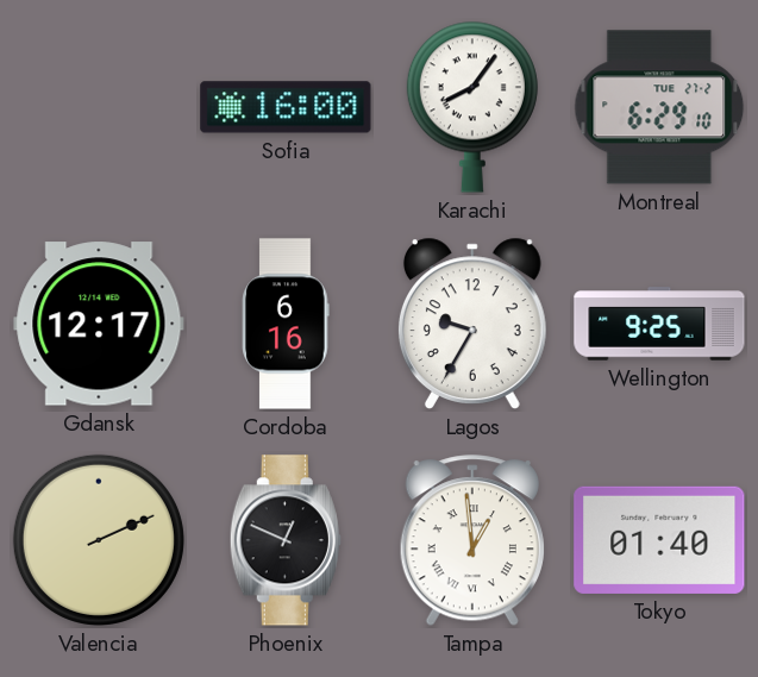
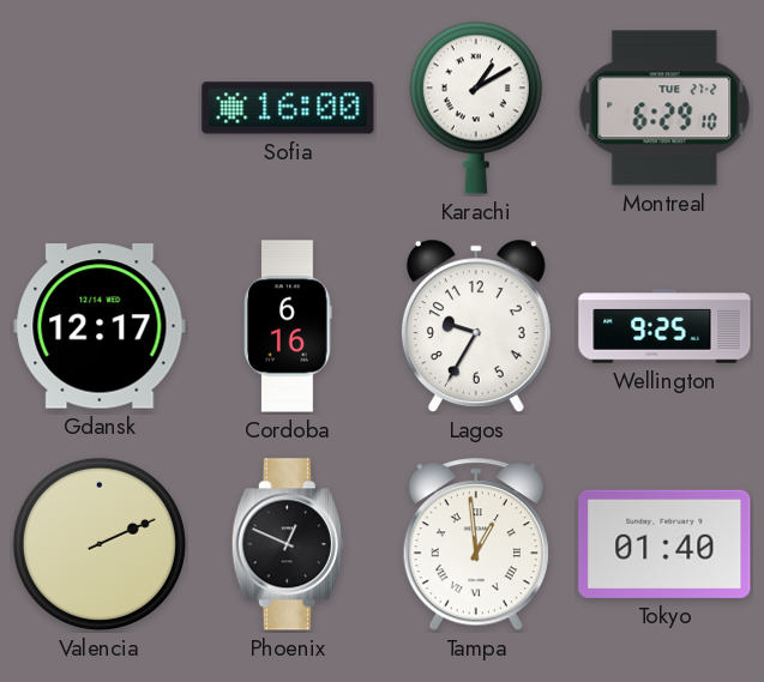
Karachi: 8:06 -> 1:10 (476, 108)
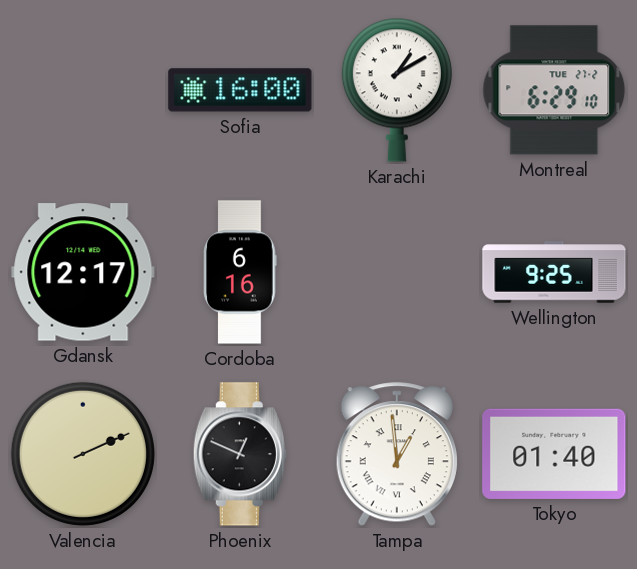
Lagos: 9:35 -> none (476, 326)
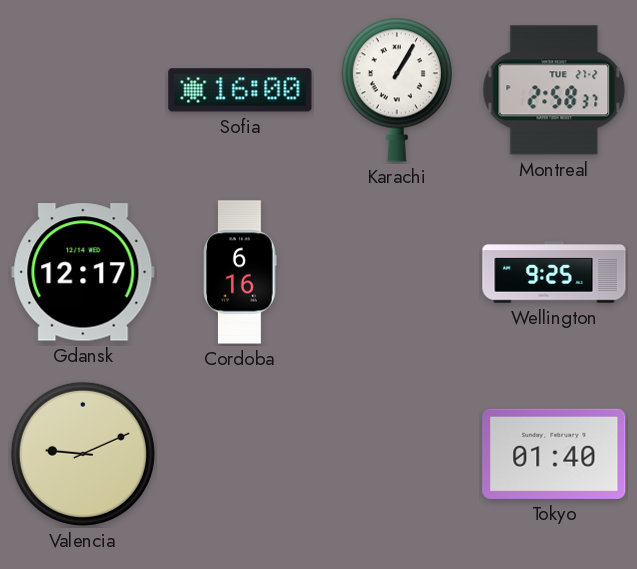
Karachi: 1:10 -> 1:05 (397, 90)
Montreal: 6:29 -> 2:58 (554, 90)
Valencia: 2:11 -> 9:11 (83, 454)
Phoenix: 12:49 -> none (240, 454)
Tampa: 12:59 -> none (397, 455)
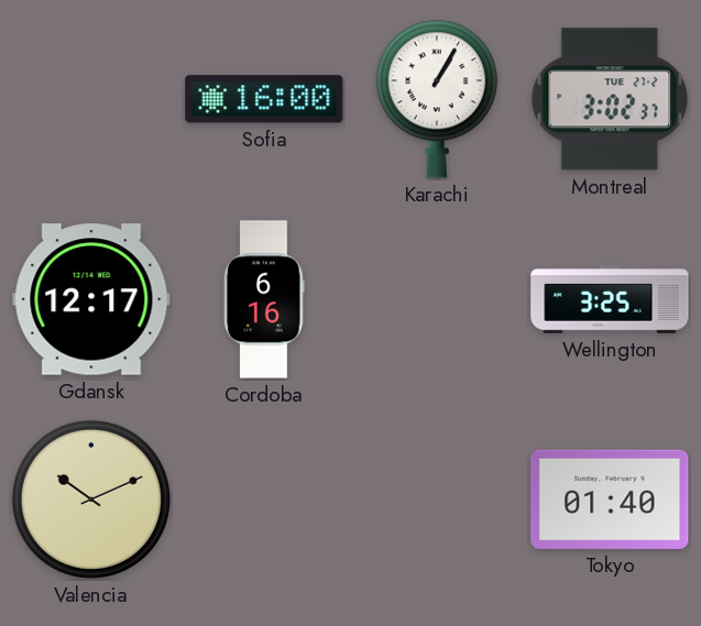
Montreal: 2:58 -> 3:02 (610, 99)
Wellington: 9:25 -> 3:25 (610, 299)
Valencia: 9:11 -> 10:11 (91, 499)
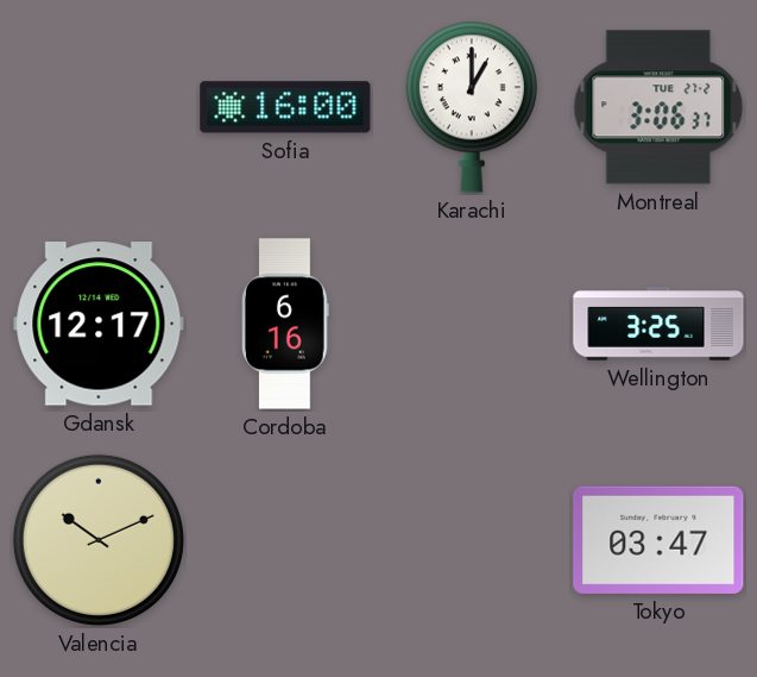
Karachi: 1:05 -> 1:00 (472, 107)
Montreal: 3:02 -> 3:06 (658, 107)
Tokyo: 01:40 -> 03:47 (658, 540)
